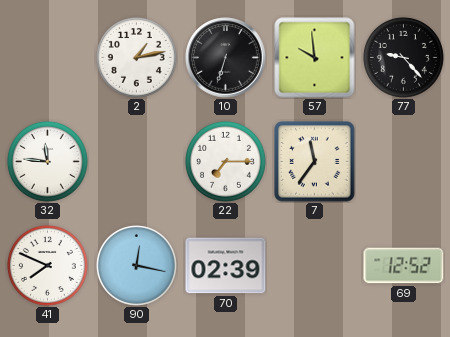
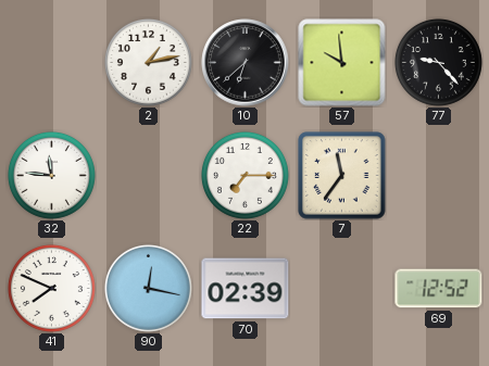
10: 6:33 -> 6:38 (246, 63)
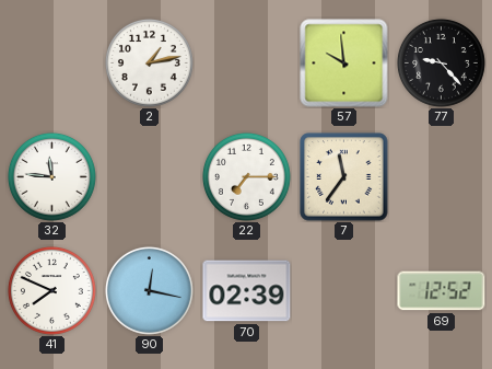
10: 6:38 -> none (246, 63)
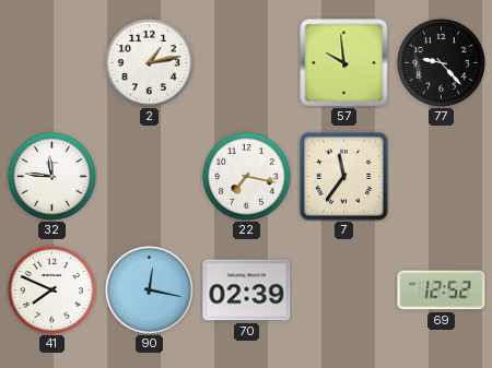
22: 7:15 -> 7:17 (246, 176)
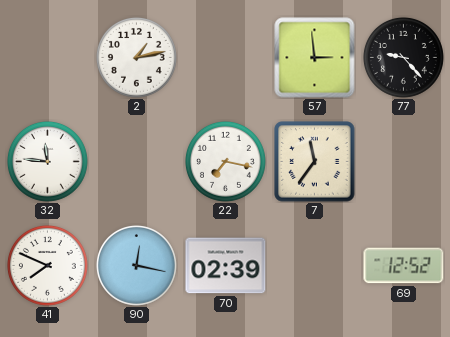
57: 9:59 -> 2:59 (315, 58)
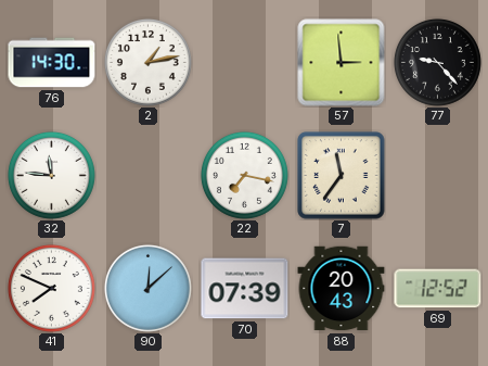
76: none -> 14:30 (52, 63)
90: 12:17 -> 12:08 (147, 288)
70: 02:39 -> 07:39 (245, 289)
88: none -> 20:43 (342, 289)
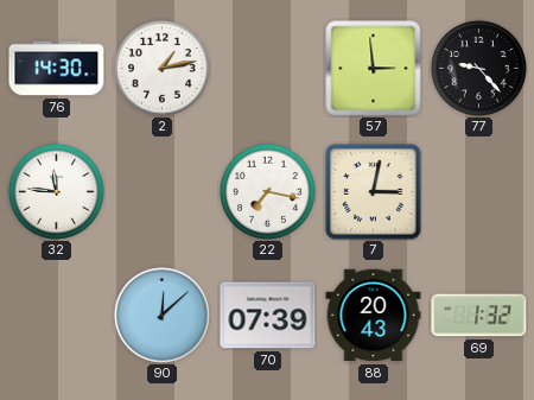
7: 11:36 -> 3:02 (374, 192)
41: 7:49 -> none (51, 288)
69: 12:52 -> 1:32 (479, 316)
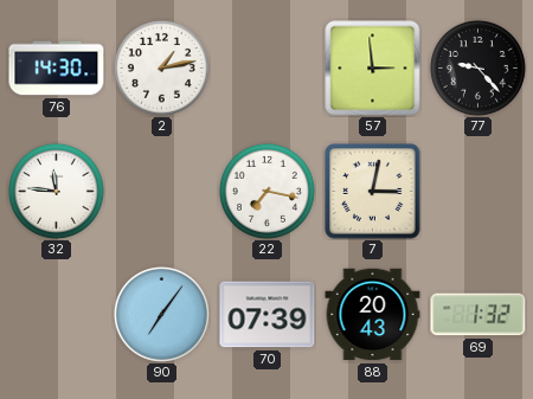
90: 12:08 -> 7:06 (161, 314)
